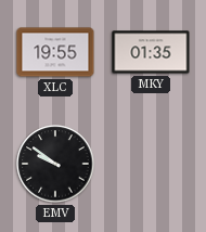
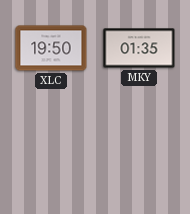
XLC: 19:55 -> 19:50 (51, 48)
EMV: 9:51 -> none (55, 164)
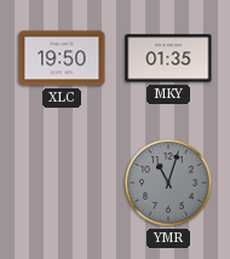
YMR: none -> 11:03 (168, 183)
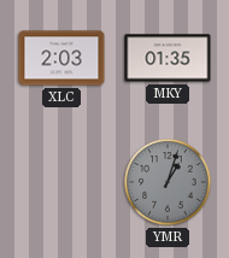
XLC: 19:50 -> 2:03 (61, 58)
YMR: 11:03 -> 1:03 (168, 182)
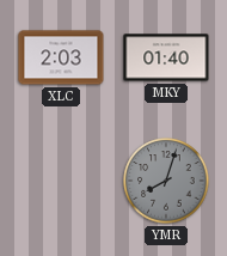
MKY: 01:35 -> 01:40 (166, 57)
YMR: 1:03 -> 8:03 (166, 181)
